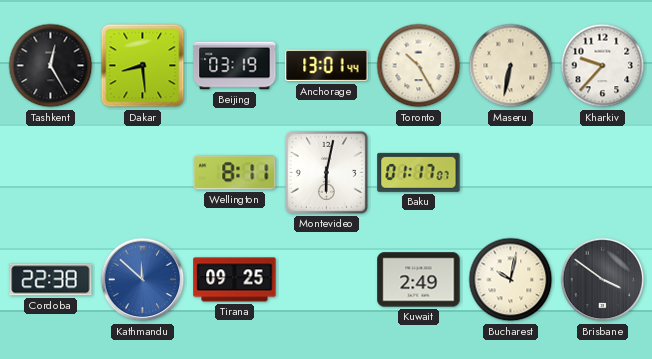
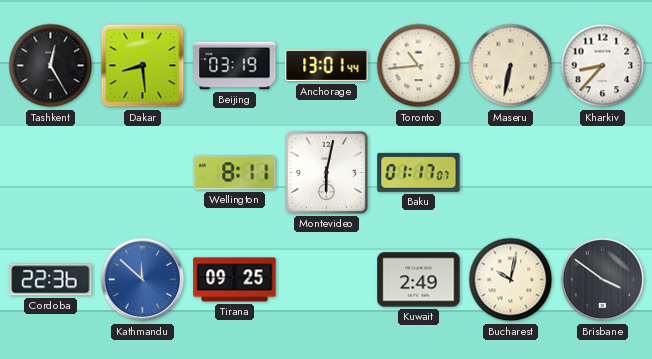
Toronto: 10:25 -> 10:44 (419, 66)
Kharkiv: 9:37 -> 8:37 (603, 66)
Cordoba: 22:38 -> 22:36 (51, 280)
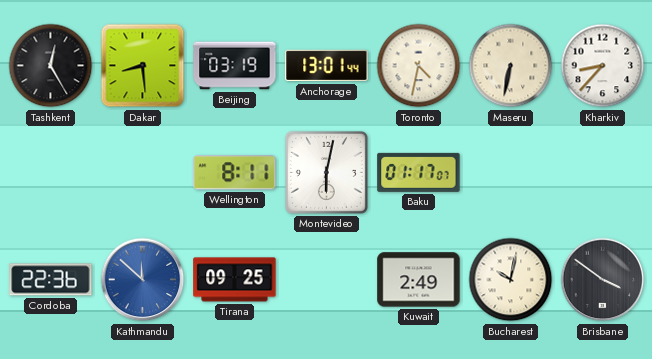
Toronto: 10:44 -> 4:32 (419, 66)
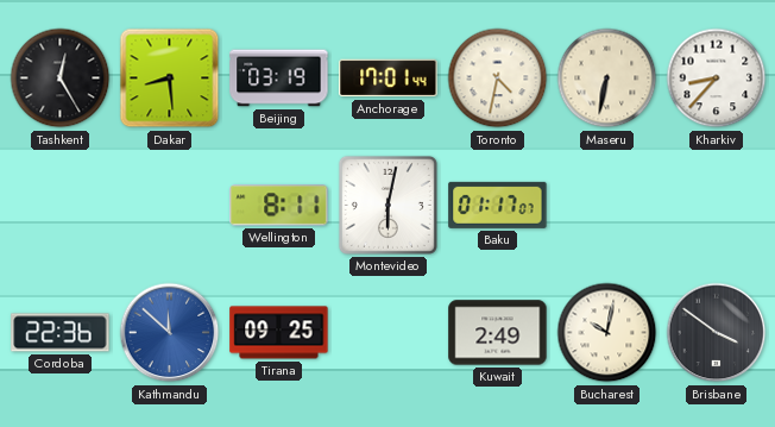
Anchorage: 13:01 -> 17:01 (389, 79)
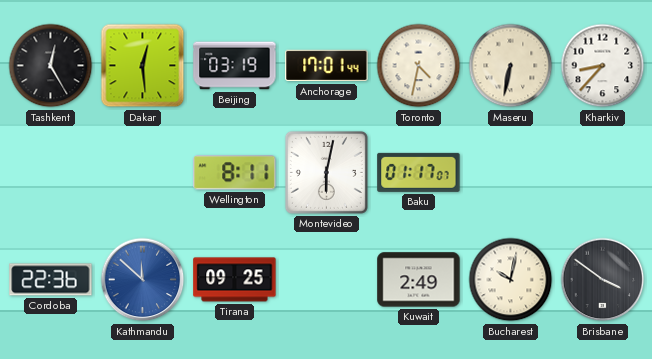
Dakar: 8:29 -> 12:29 (143, 66)
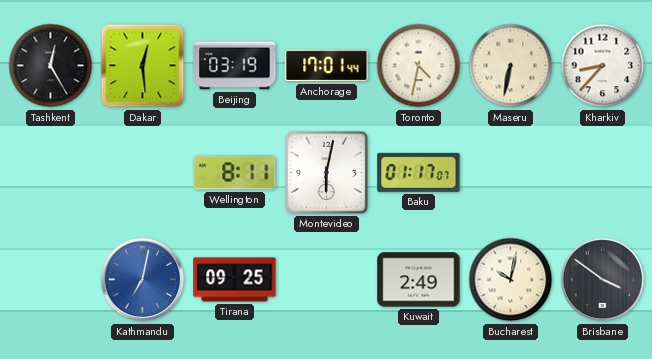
Cordoba: 22:36 -> none (51, 280)
Kathmandu: 11:52 -> 7:02 (143, 280)
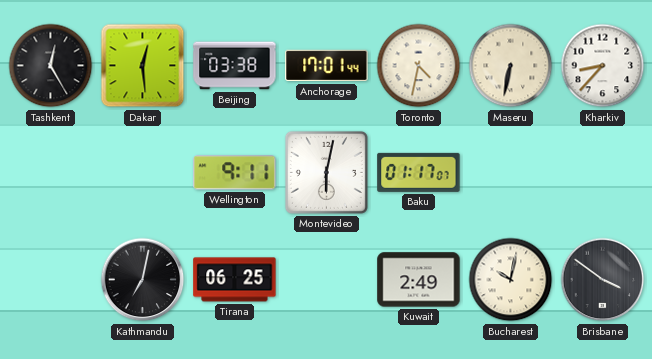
Beijing: 03:19 -> 03:38 (235, 66)
Wellington: 8:11 -> 9:11 (235, 173)
Kathmandu dial: blue -> black (143, 280)
Tirana: 09:25 -> 06:25 (235, 280)
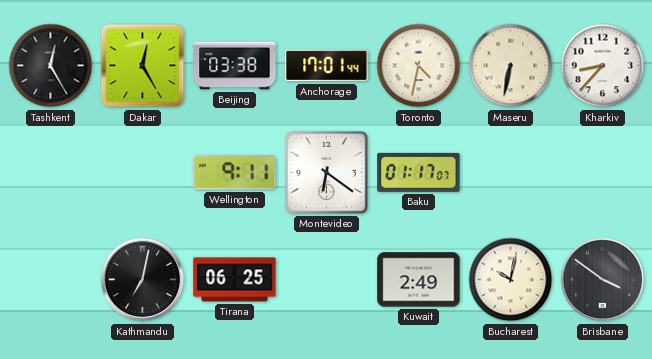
Dakar: 12:29 -> 12:25 (143, 66)
Montevideo: 6:02 -> 6:21 (326, 172)
